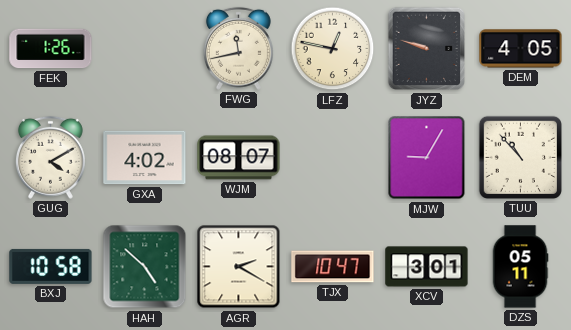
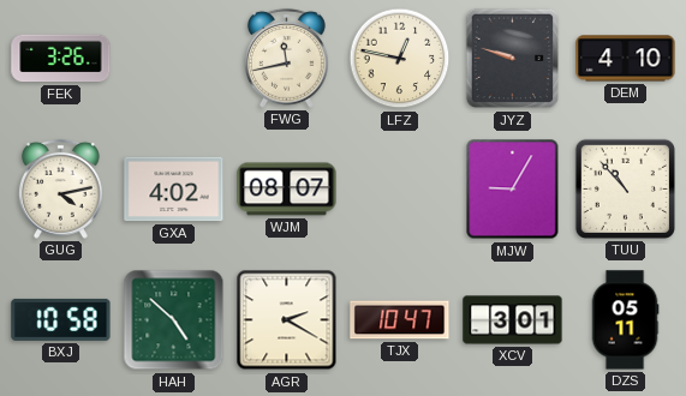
FEK: 1:26 -> 3:26 (61, 59)
DEM: 4:05 -> 4:10 (626, 59)
GUG: 4:10 -> 4:13 (60, 188)
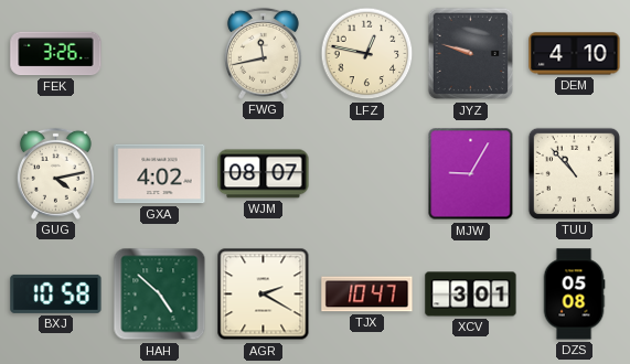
DZS: 05:11 -> 05:08 (574, 295)
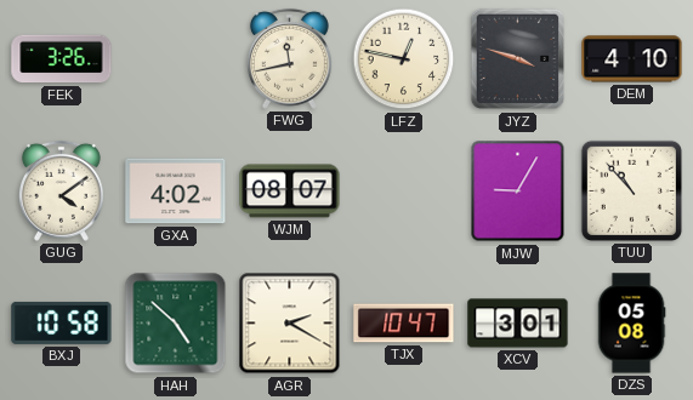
JYZ: 9:48 -> 3:48 (518, 59)
GUG: 4:13 -> 4:09 (61, 190)
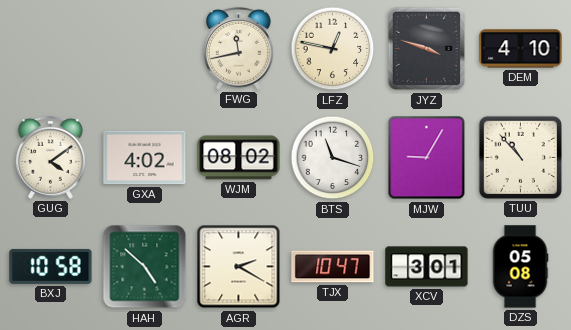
FEK: 3:26 -> none (62, 59)
WJM: 08:07 -> 08:02 (239, 158)
BTS: none -> 11:18 (333, 158)
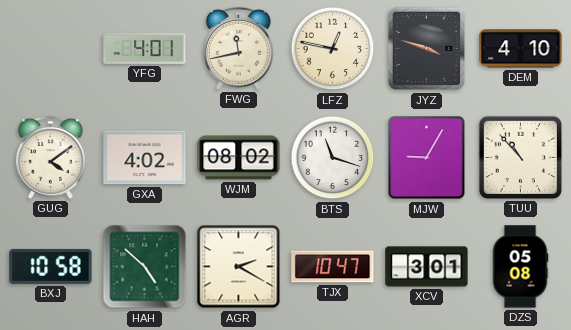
YFG: none -> 4:01 (145, 48)
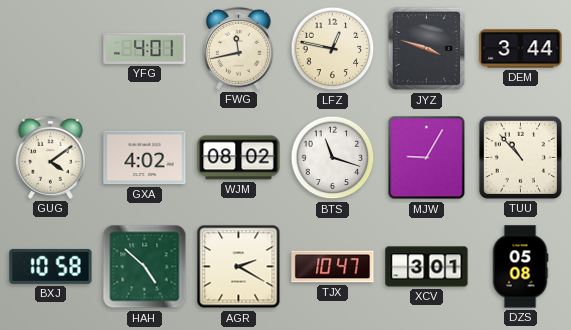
DEM: 4:10 -> 3:44 (521, 49)
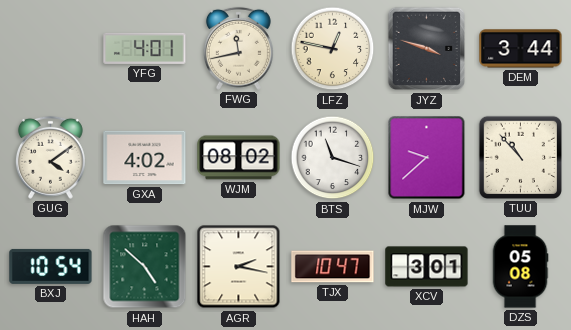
MJW: 9:05 -> 9:38 (427, 158)
BXJ: 10:58 -> 10:54 (51, 266)
AGR: 2:20 -> 2:17 (239, 267)
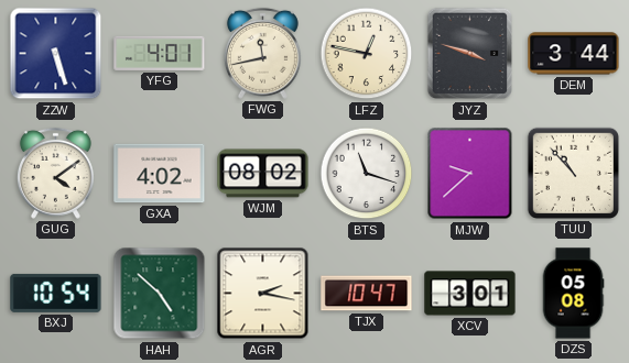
ZZW: none -> 5:27 (56, 54)
